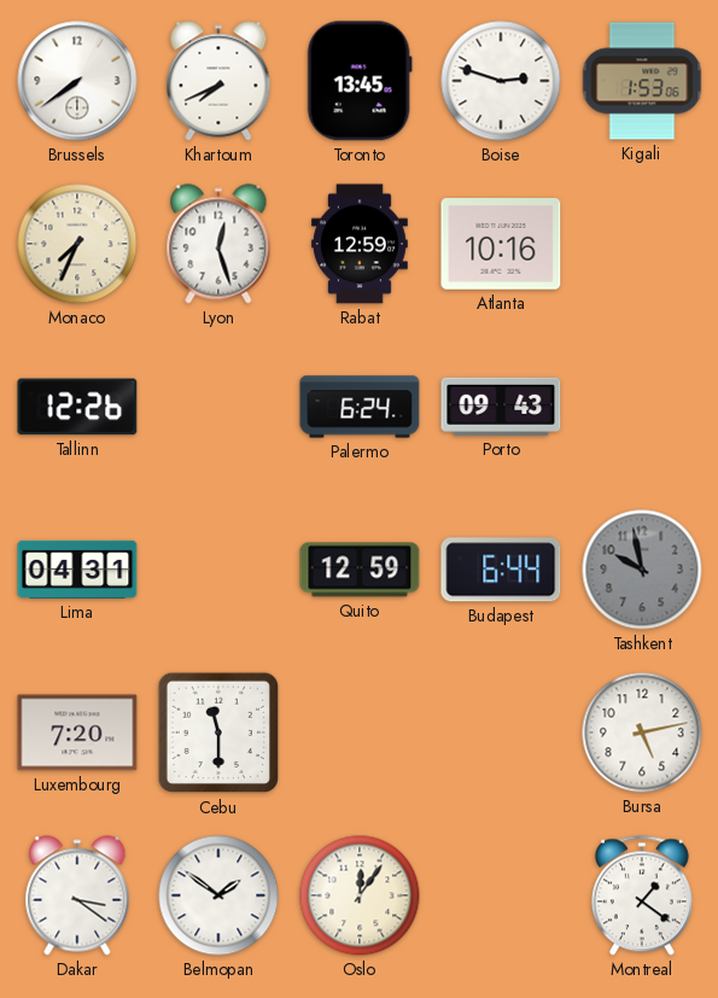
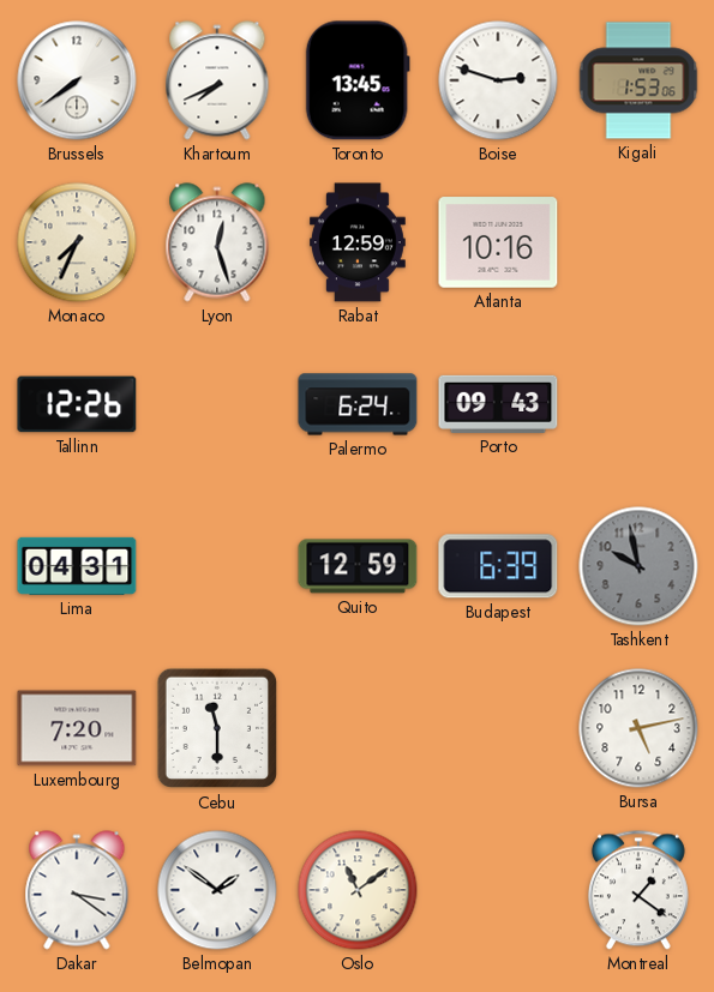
Budapest: 6:44 -> 6:39 (498, 566)
Oslo: 12:06 -> 11:09 (358, 890)
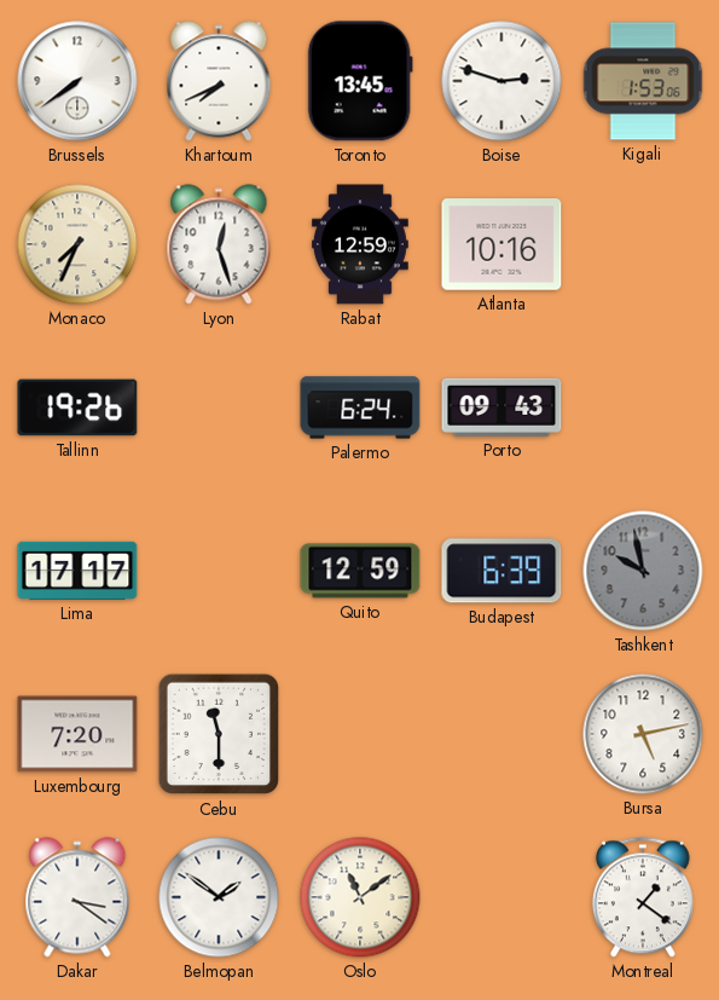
Tallinn: 12:26 -> 19:26 (77, 407)
Lima: 04:31 -> 17:17 (77, 571)
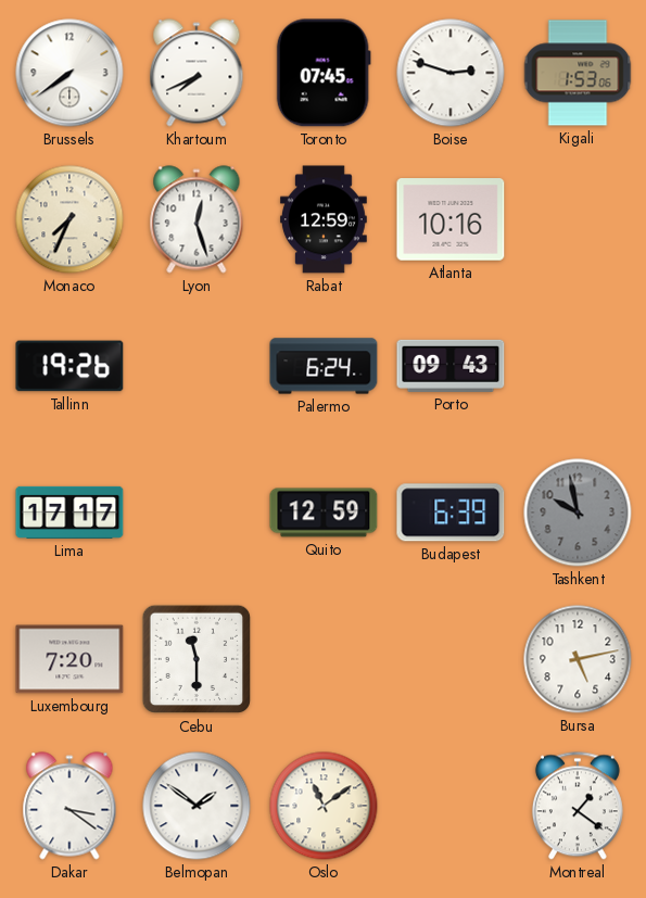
Toronto: 13:45 -> 07:45 (324, 73)
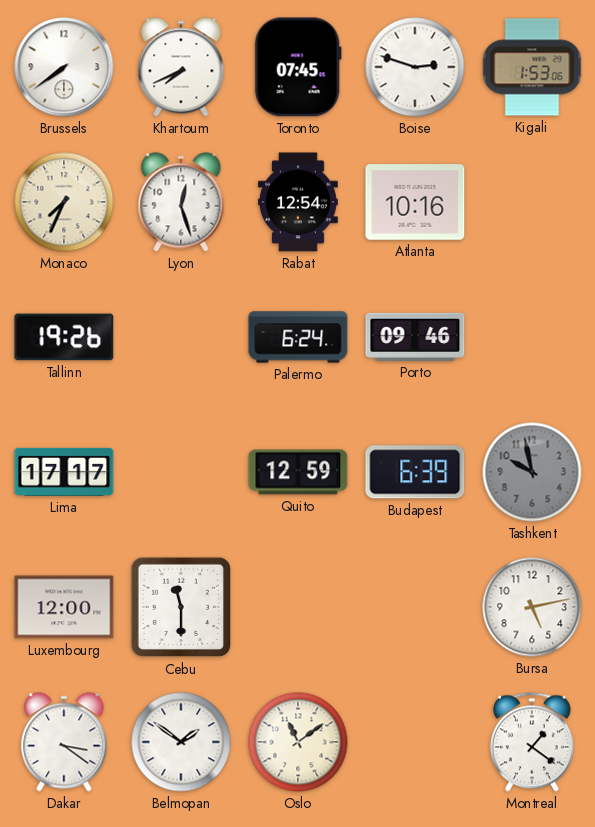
Rabat: 12:59 -> 12:54 (298, 202)
Porto: 09:43 -> 09:46 (415, 337)
Luxembourg: 7:20 -> 12:00 (64, 607)
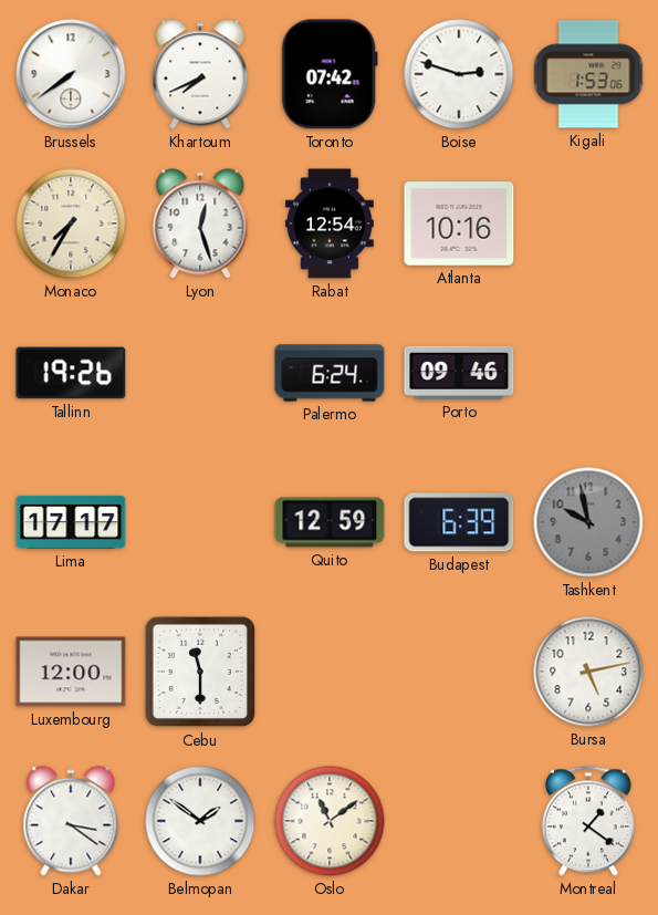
Toronto: 07:45 -> 07:42 (330, 74)
Monaco: 7:34 -> 7:35 (71, 223)
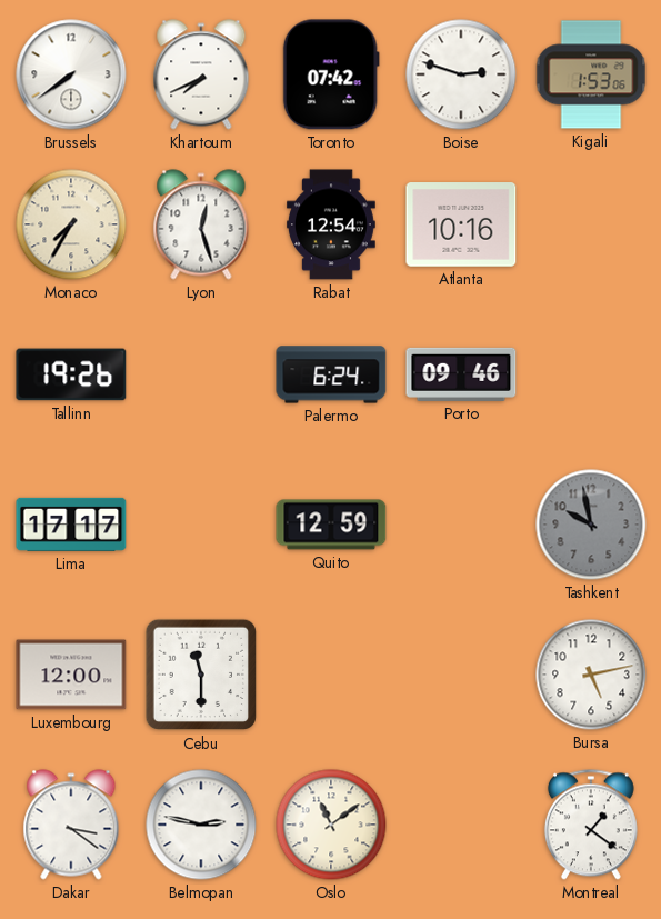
Budapest: 6:39 -> none (459, 522)
Belmopan: 1:51 -> 2:47 (201, 825)
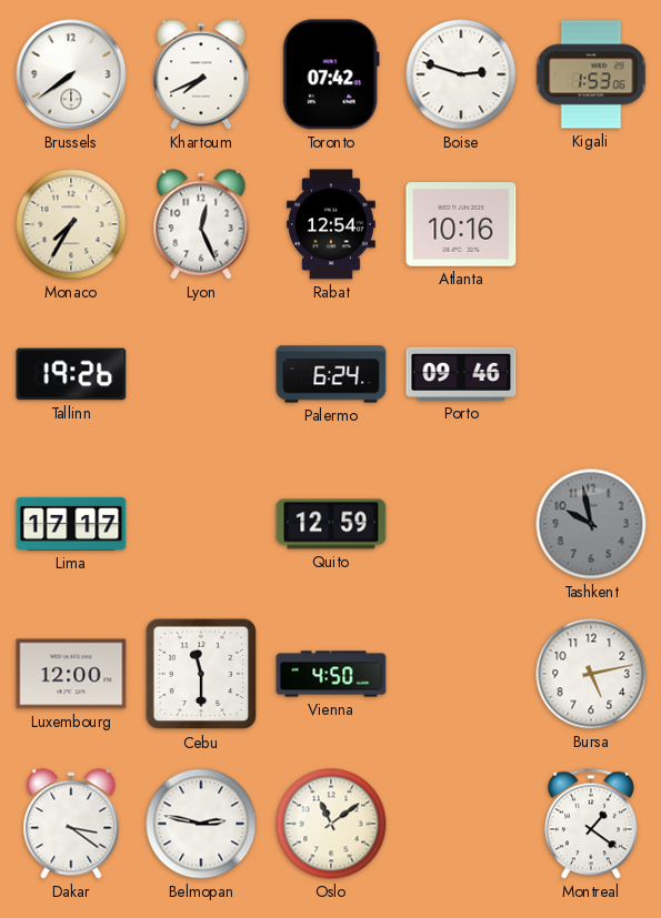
Lyon: 12:27 -> 12:26 (201, 224)
Vienna: none -> 4:50 (331, 674)
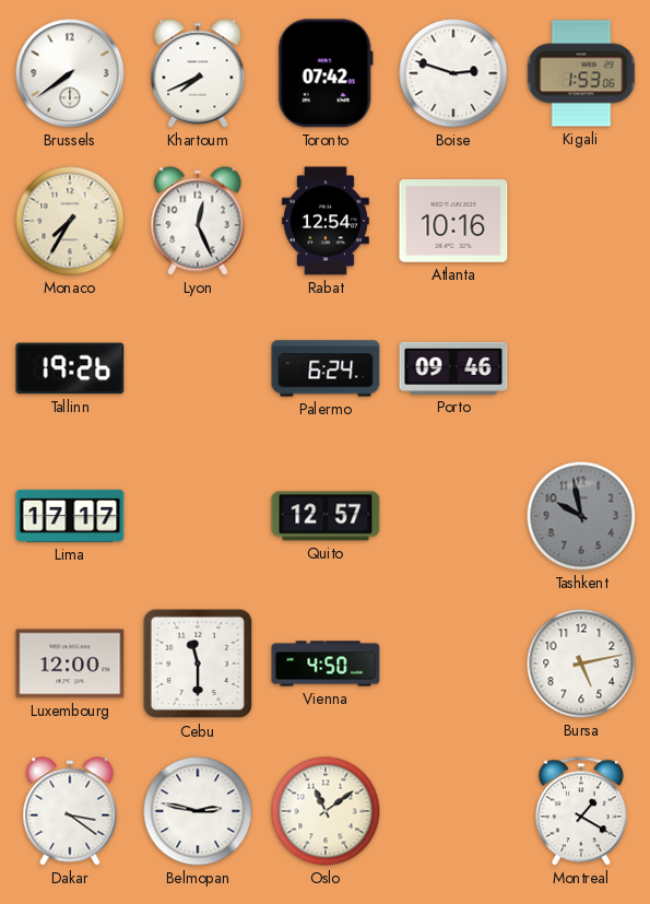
Quito: 12:59 -> 12:57 (326, 516)
Montreal: 1:21 -> 1:20 (581, 811)
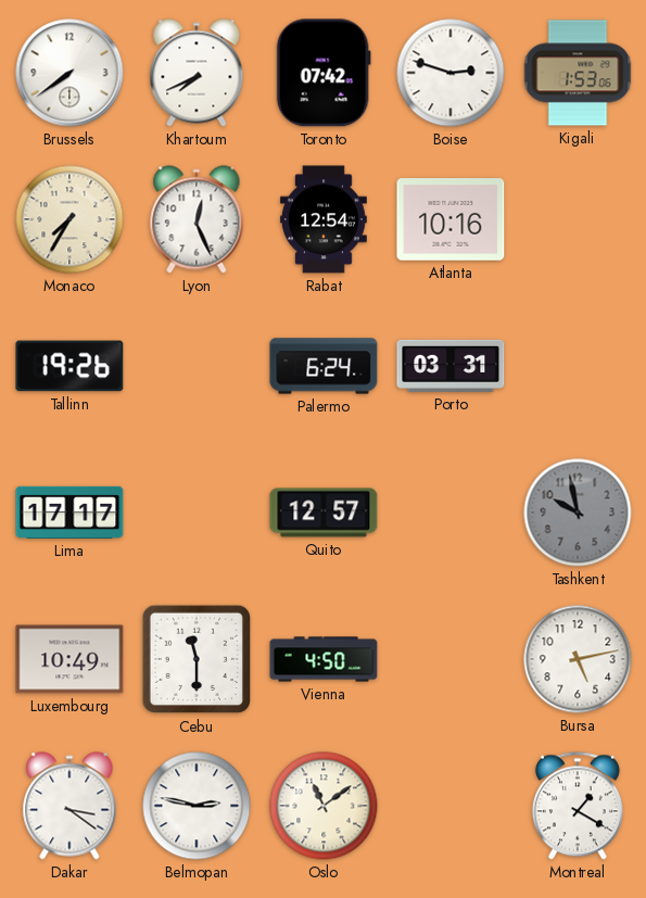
Porto: 09:46 -> 03:31 (451, 366)
Luxembourg: 12:00 -> 10:49 (69, 659)
